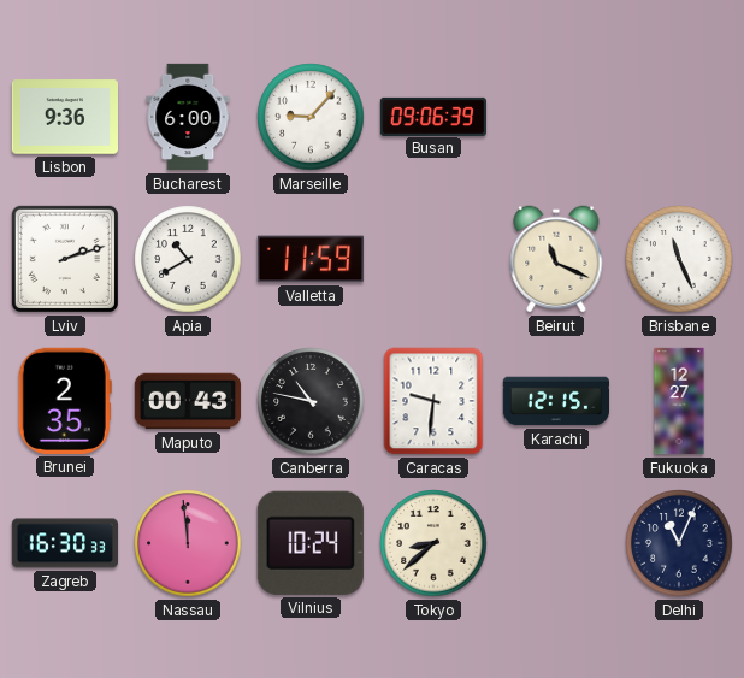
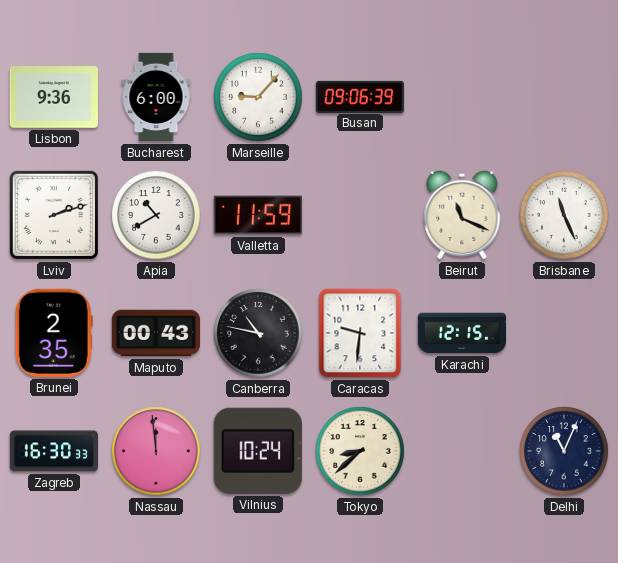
Fukuoka: 12:27 -> none (679, 401)
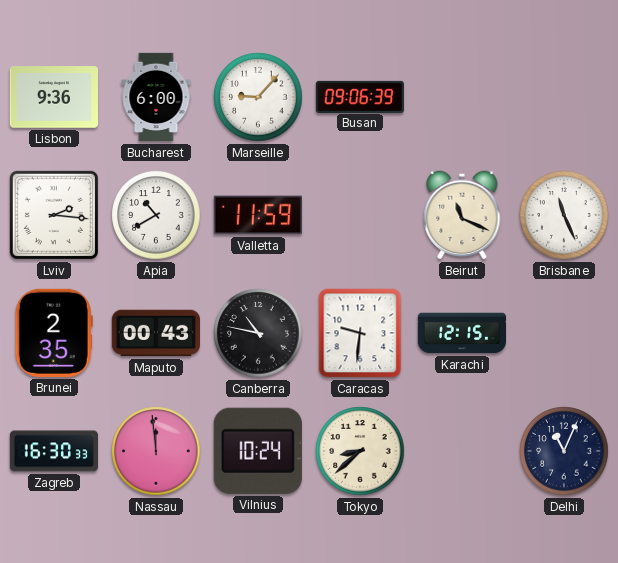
Lviv: 2:12 -> 2:16 (54, 215)
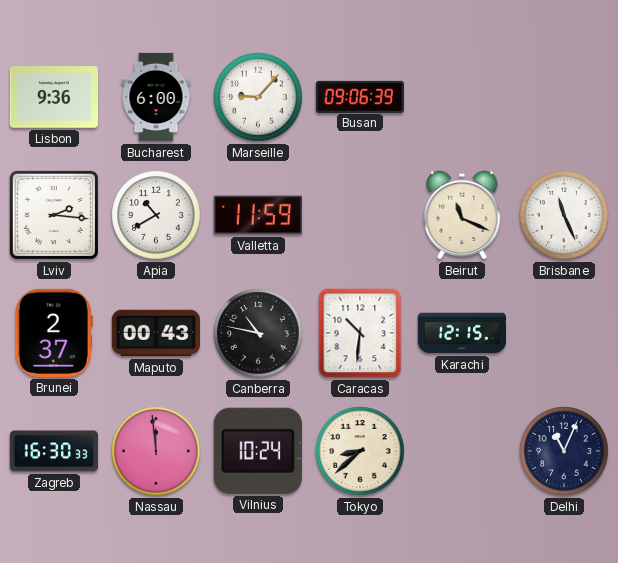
Brunei: 2:35 -> 2:37 (54, 333)
Caracas: 9:31 -> 10:31 (360, 333)
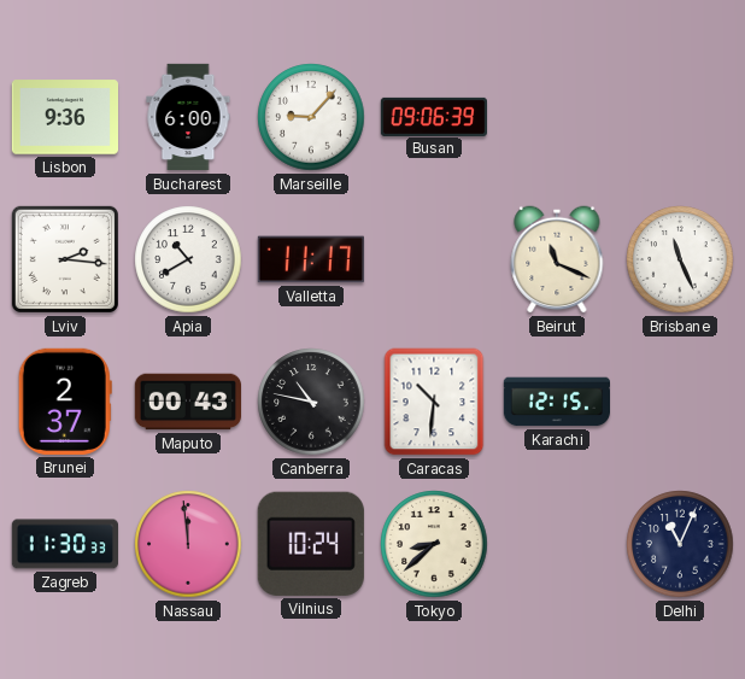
Valletta: 11:59 -> 11:17 (311, 259)
Zagreb: 16:30 -> 11:30 (64, 544)
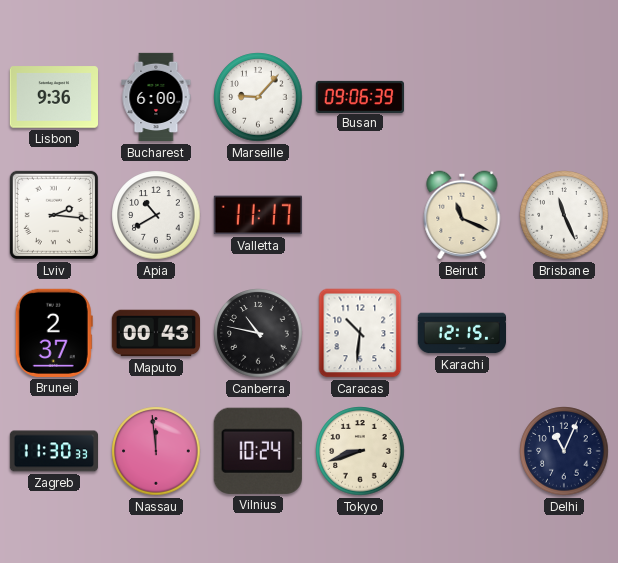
Tokyo: 8:38 -> 8:42 (360, 451)
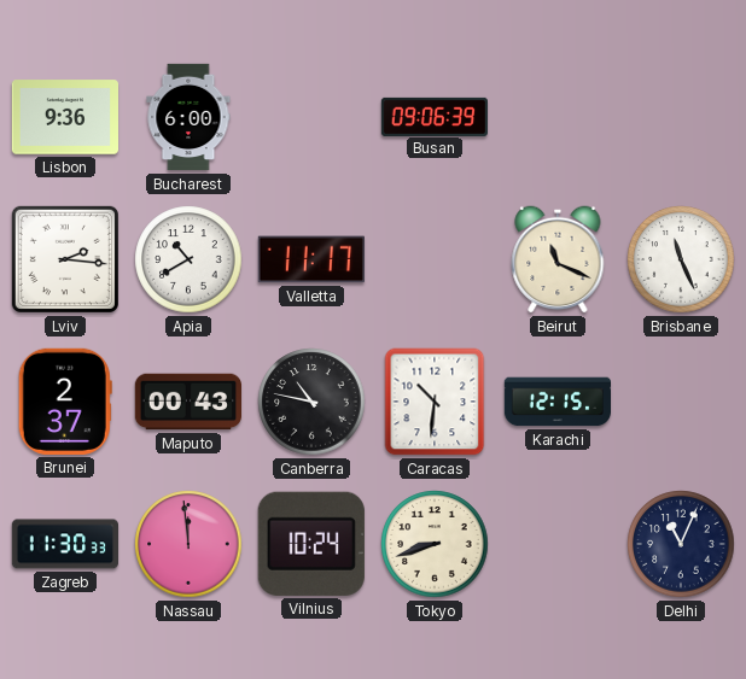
Marseille: 9:07 -> none (258, 97)
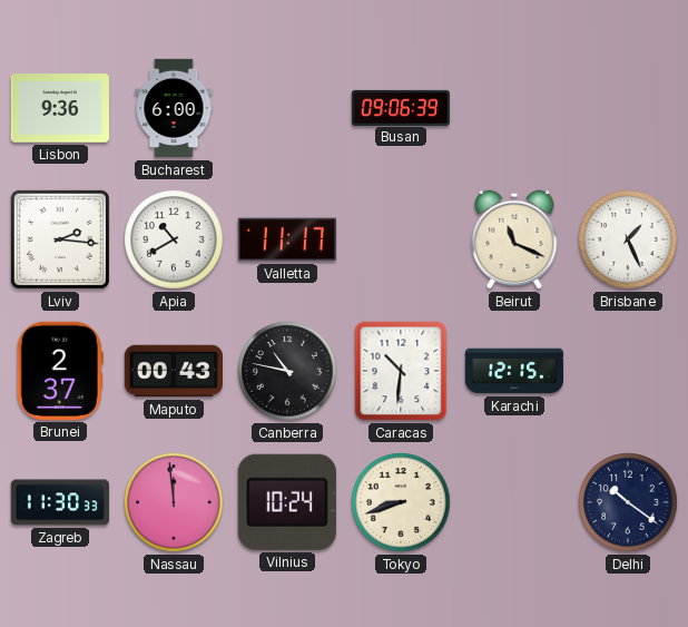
Brisbane: 11:26 -> 1:26 (628, 239)
Delhi: 11:04 -> 10:21 (628, 502)
